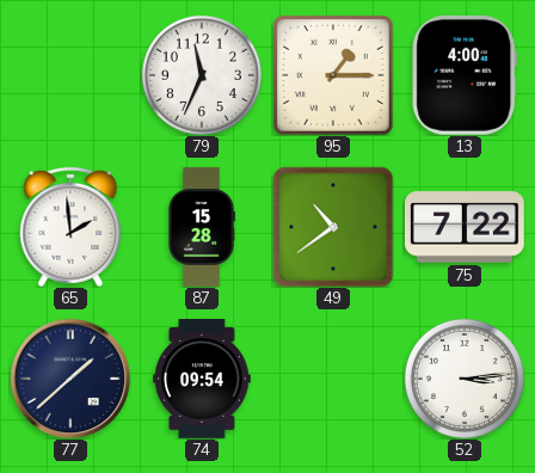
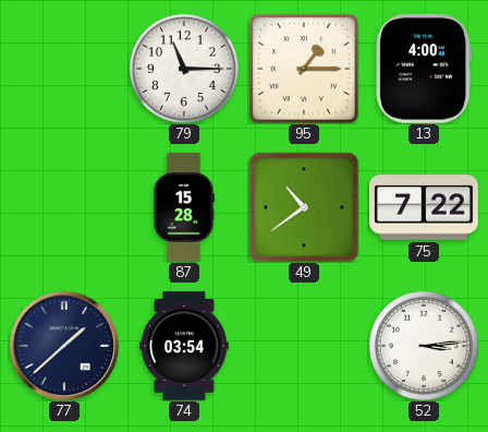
79: 11:34 -> 11:15 (184, 69)
65: 1:59 -> none (70, 227)
74: 09:54 -> 03:54 (184, 347)
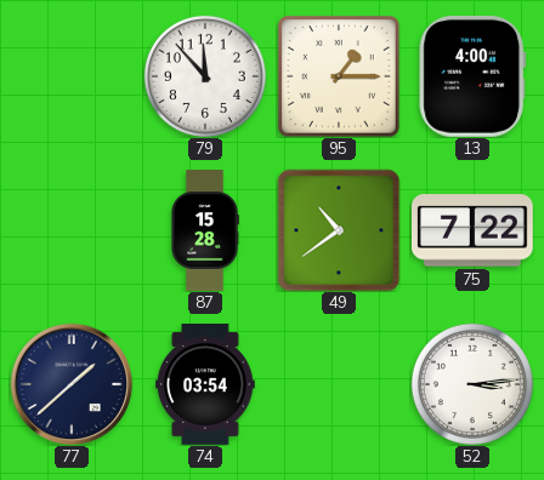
79: 11:15 -> 11:53 (205, 76)
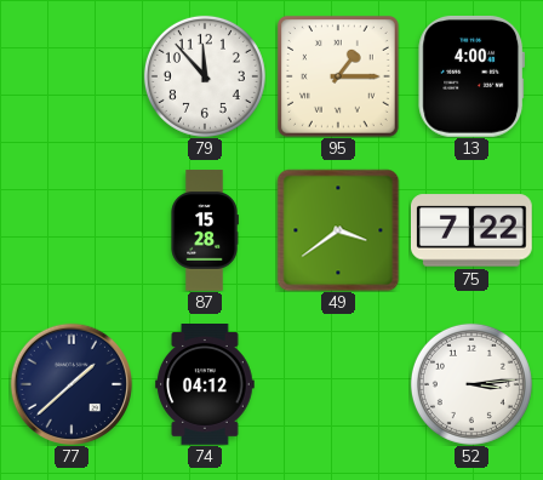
49: 10:39 -> 3:39 (338, 230)
74: 03:54 -> 04:12 (205, 385)
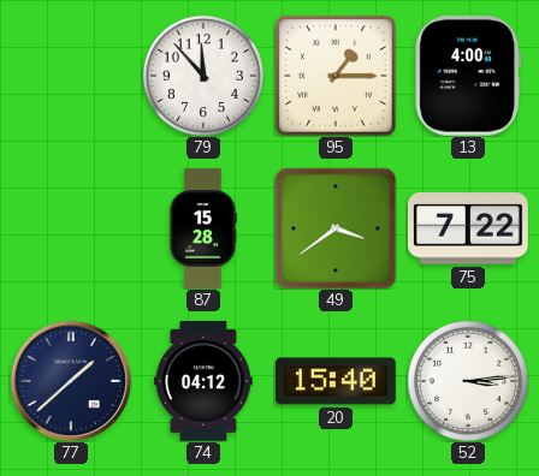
20: none -> 15:40 (337, 381)
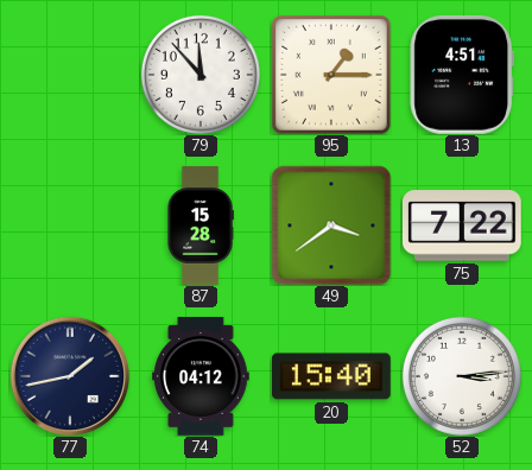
13: 4:00 -> 4:51 (461, 75)
77: 1:38 -> 1:43 (69, 375)
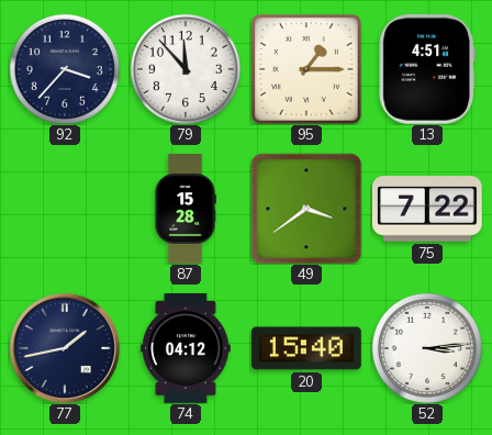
92: none -> 3:37 (65, 69)
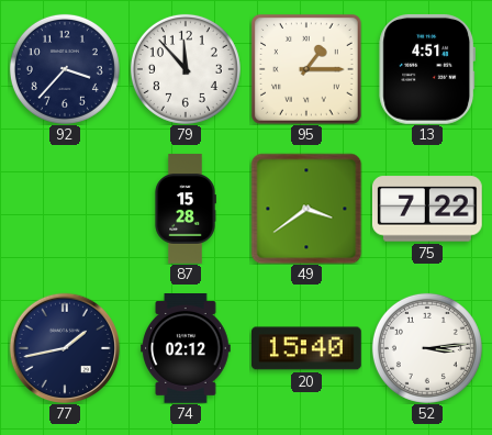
74: 04:12 -> 02:12 (186, 349)
